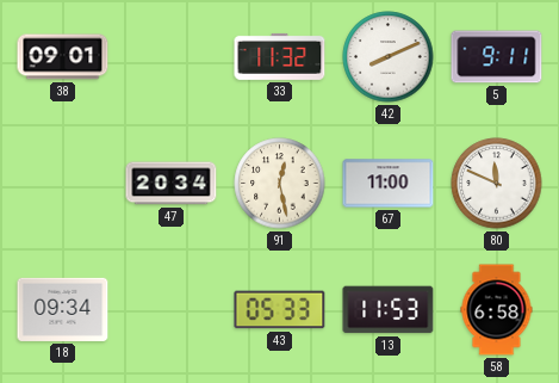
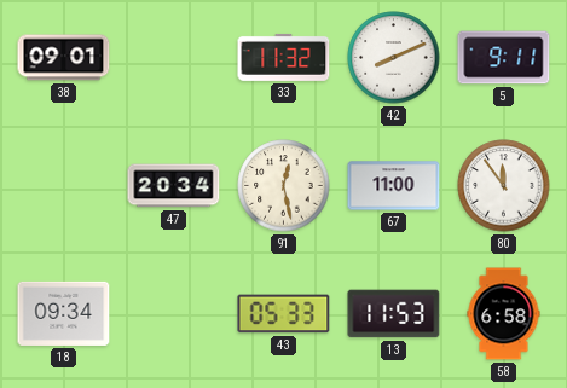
80: 11:49 -> 11:54 (504, 186)
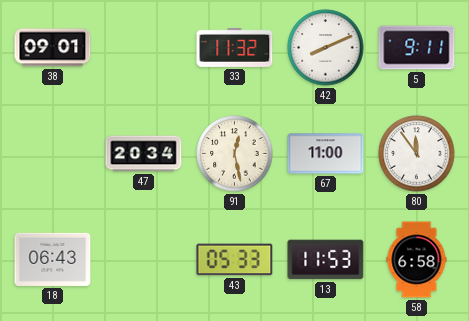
18: 09:34 -> 06:43 (53, 259)
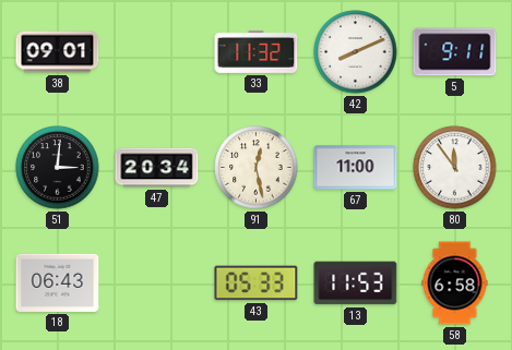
51: none -> 3:01 (58, 168)
